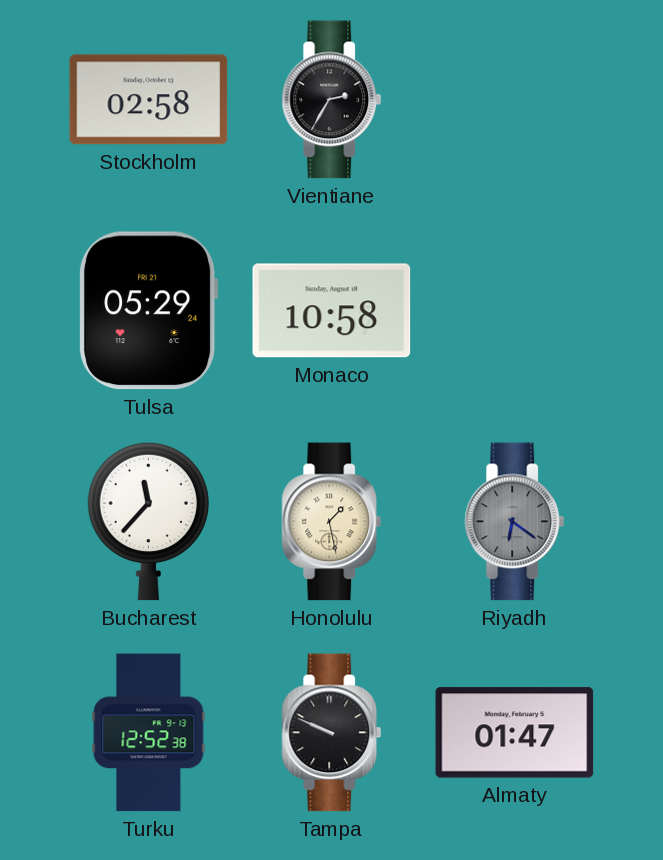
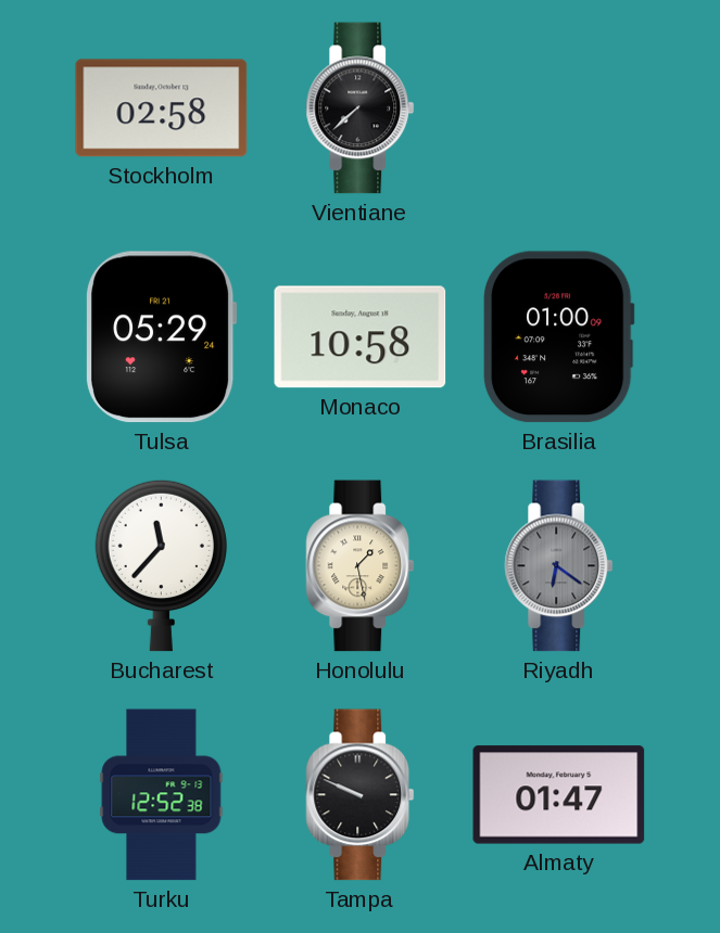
Vientiane: 2:35 -> 7:38 (361, 108)
Brasilia: none -> 01:00 (558, 337)
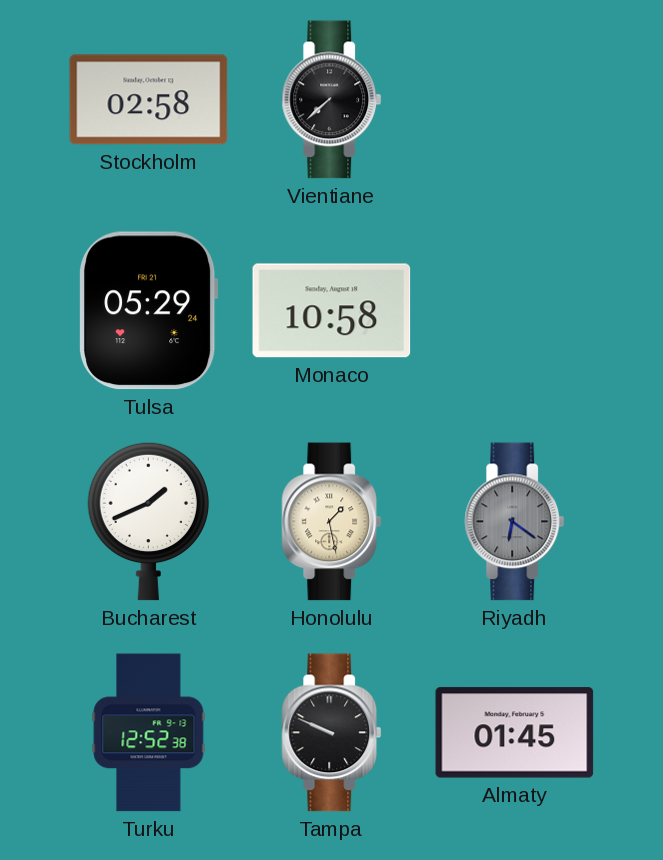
Brasilia: 01:00 -> none (558, 337)
Bucharest: 11:37 -> 1:41 (148, 521)
Almaty: 01:47 -> 01:45 (515, 733)
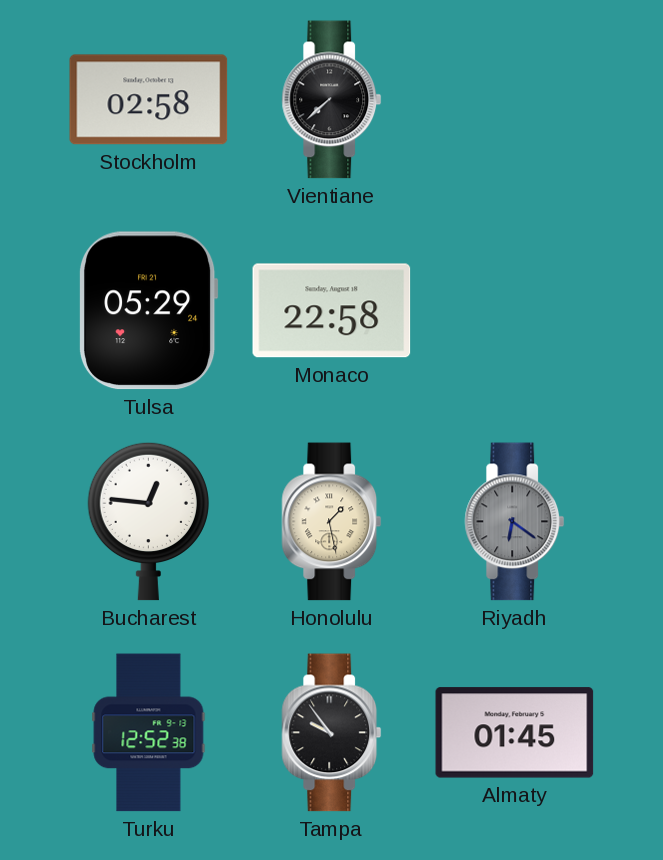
Monaco: 10:58 -> 22:58 (332, 311)
Bucharest: 1:41 -> 12:46 (148, 521)
Tampa: 9:49 -> 9:54 (332, 733)
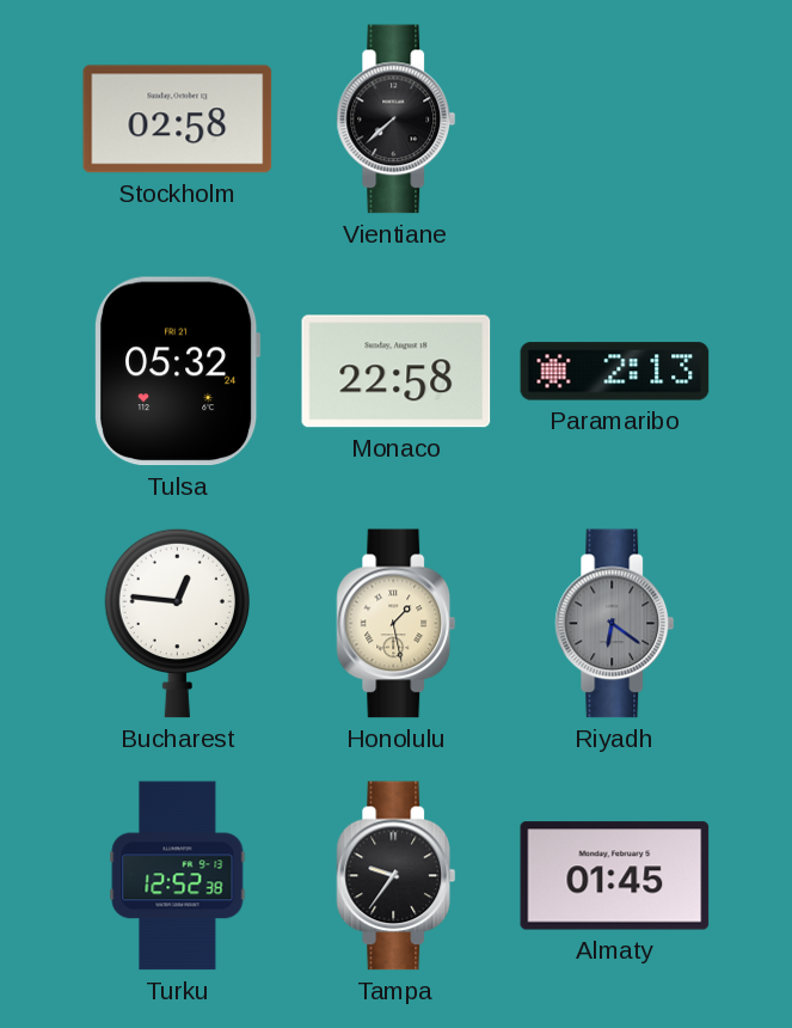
Tulsa: 05:29 -> 05:32 (178, 372)
Paramaribo: none -> 2:13 (615, 372)
Tampa: 9:54 -> 9:36 (397, 876)
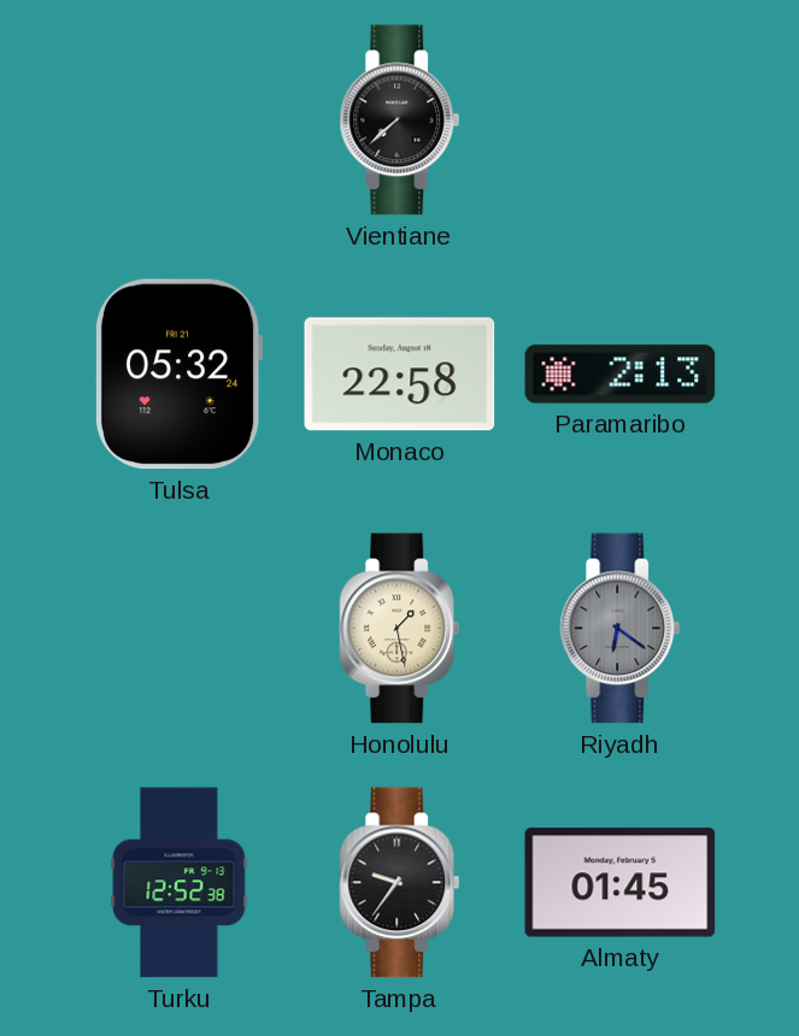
Stockholm: 02:58 -> none (178, 120)
Bucharest: 12:46 -> none (177, 623)
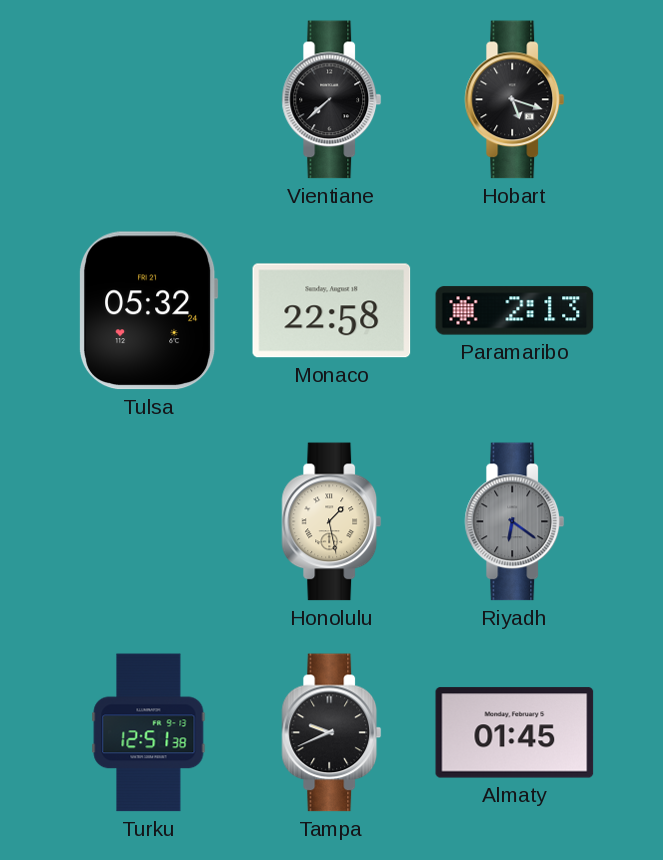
Hobart: none -> 5:18 (515, 100)
Turku: 12:52 -> 12:51 (149, 733)
Tampa: 9:36 -> 9:41 (332, 733)
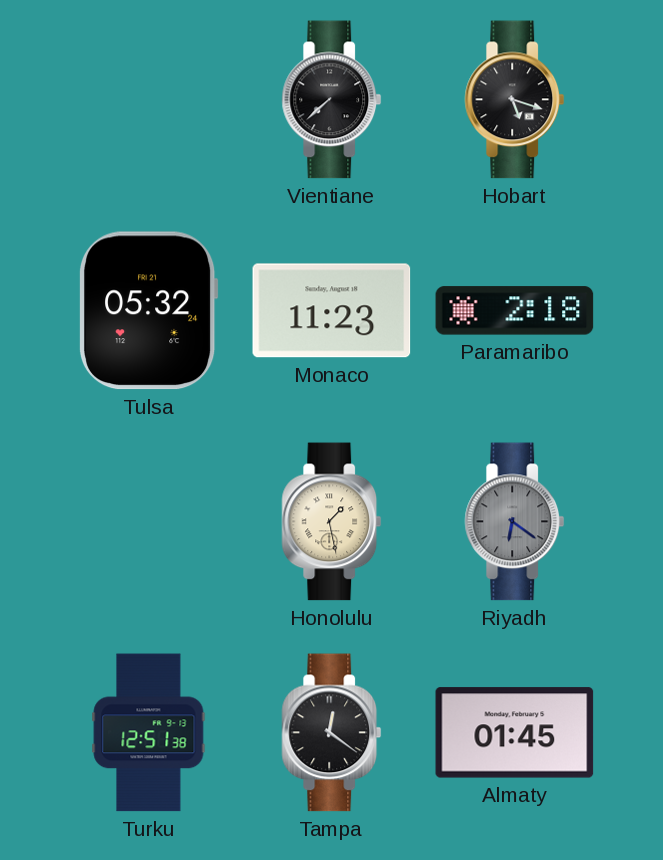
Monaco: 22:58 -> 11:23 (332, 311)
Paramaribo: 2:13 -> 2:18 (515, 311)
Tampa: 9:41 -> 12:21 (332, 733)
